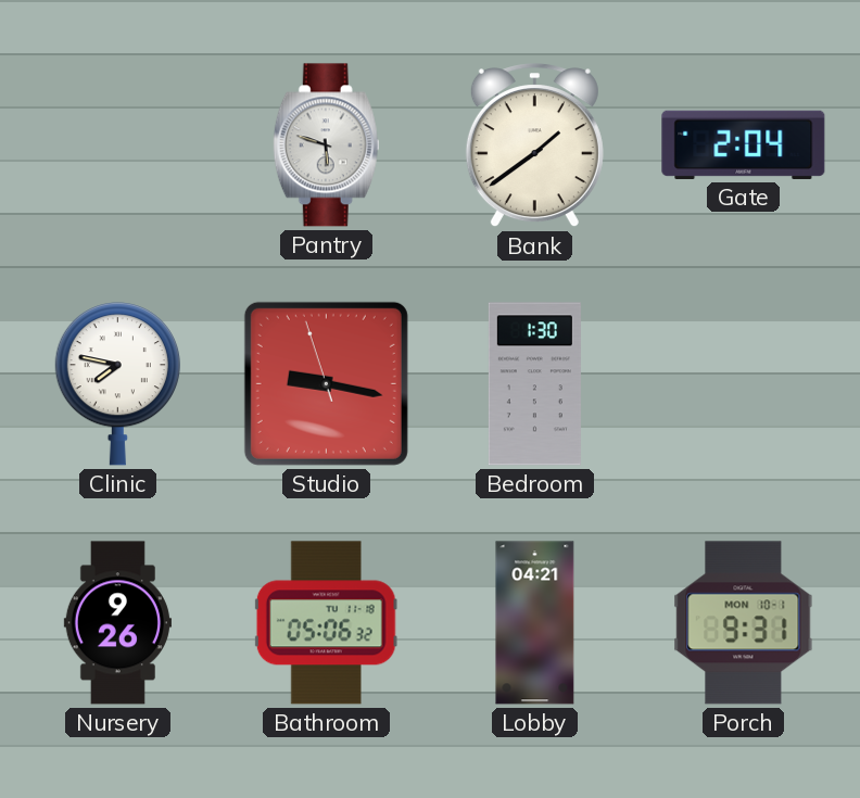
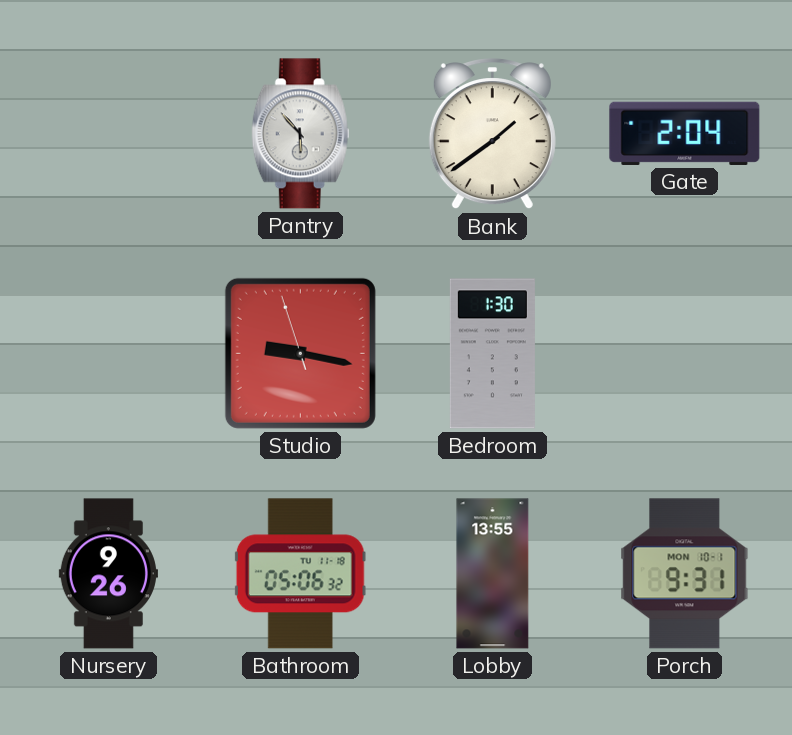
Pantry: 5:48 -> 5:53 (300, 134)
Clinic: 7:47 -> none (117, 384)
Lobby: 04:21 -> 13:55 (493, 574)
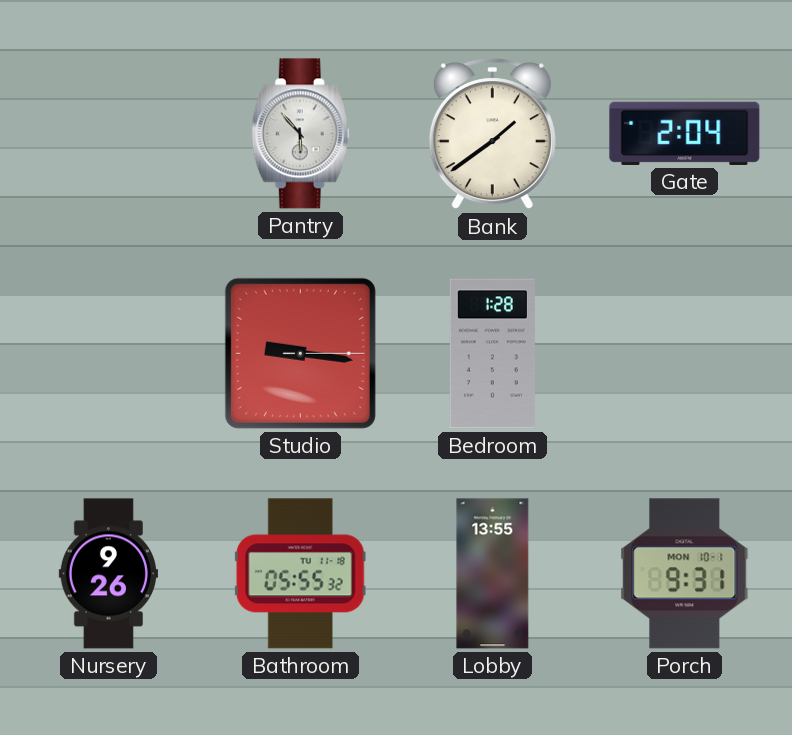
Studio: 9:16:57 -> 9:16:15 (300, 353)
Bedroom: 1:30 -> 1:28 (492, 354)
Bathroom: 05:06 -> 05:55 (300, 574)
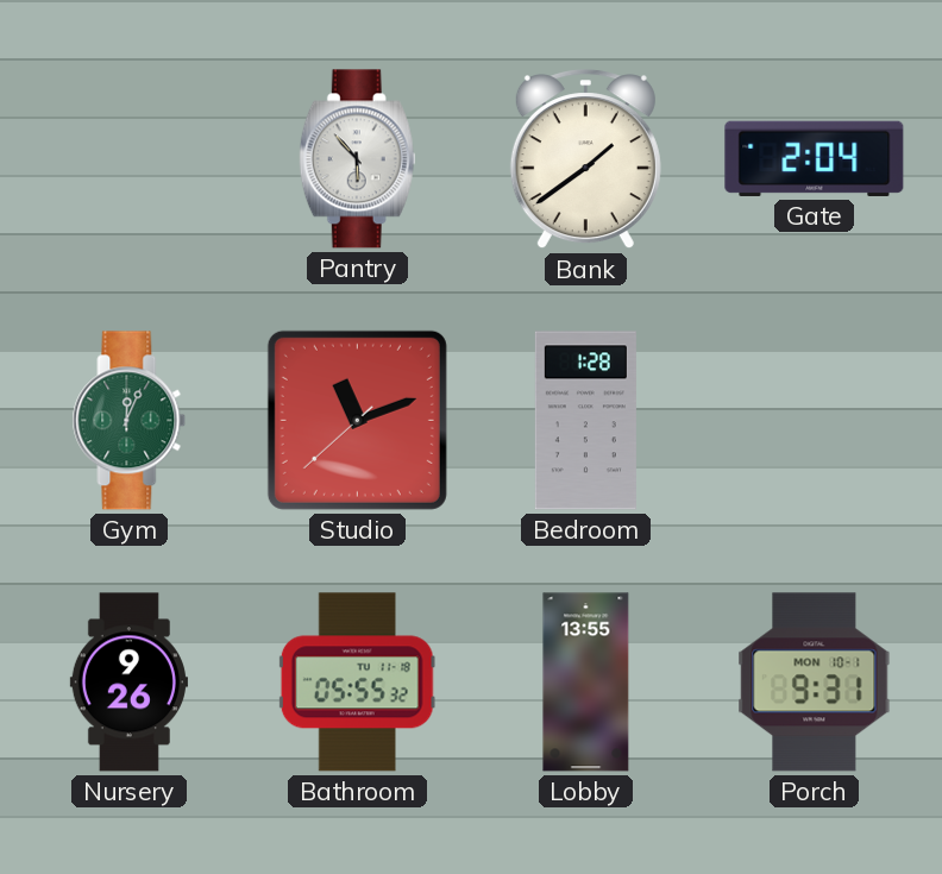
Gym: none -> 12:04 (130, 421)
Studio: 9:16 -> 11:11 (357, 420)
